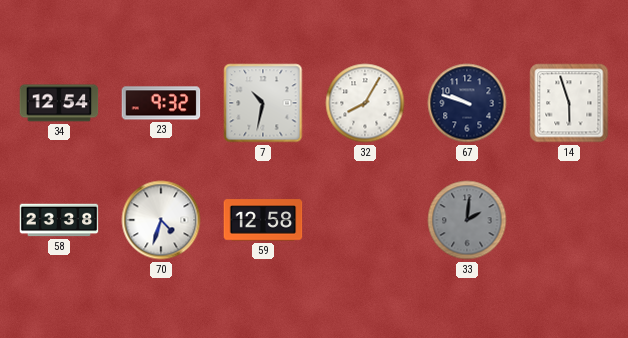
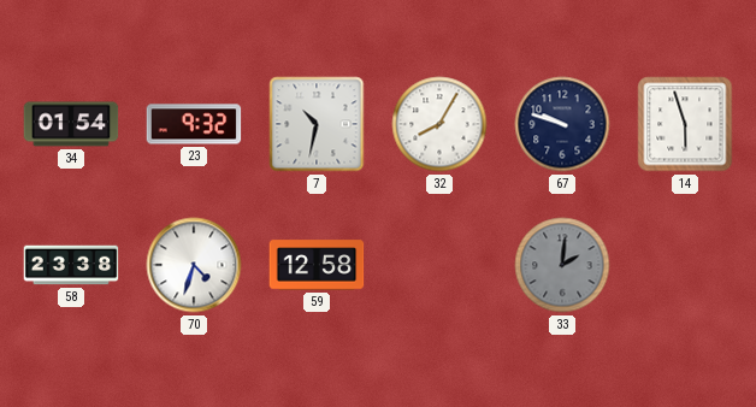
34: 12:54 -> 01:54 (71, 124)
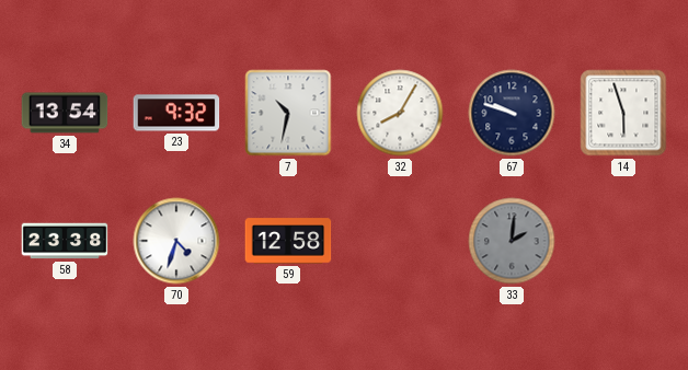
34: 01:54 -> 13:54 (65, 113)
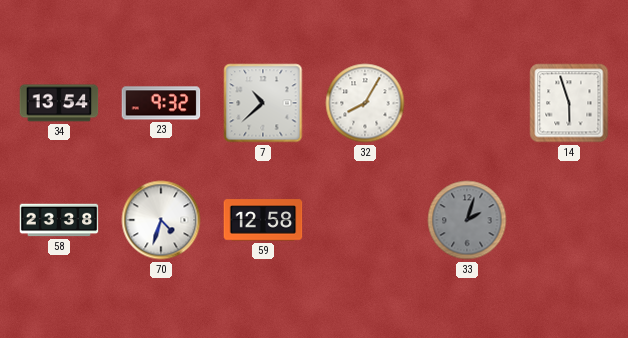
7: 10:32 -> 10:38 (263, 103)
67: 9:48 -> none (512, 113)
33: 2:01 -> 2:03 (467, 220)
